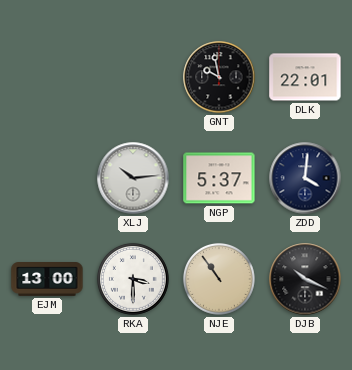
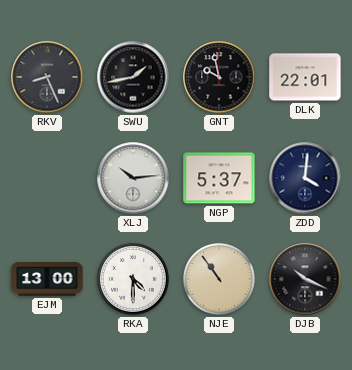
RKV: none -> 8:26 (47, 77)
SWU: none -> 1:43 (133, 77)
RKA: 3:30 -> 4:30 (133, 279)
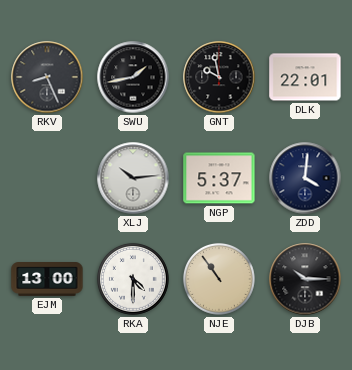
DJB: 10:19 -> 10:15 (305, 279)
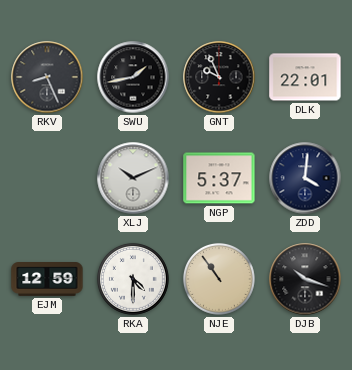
GNT: 9:58 -> 9:56 (219, 77)
XLJ: 10:14 -> 10:11 (133, 178)
EJM: 13:00 -> 12:59 (47, 280)
DJB: 10:15 -> 10:18 (305, 279)
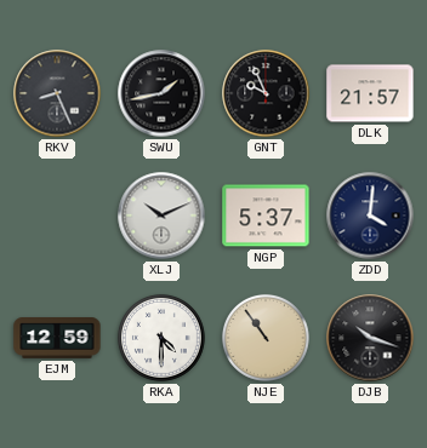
DLK: 22:01 -> 21:57 (370, 93)
